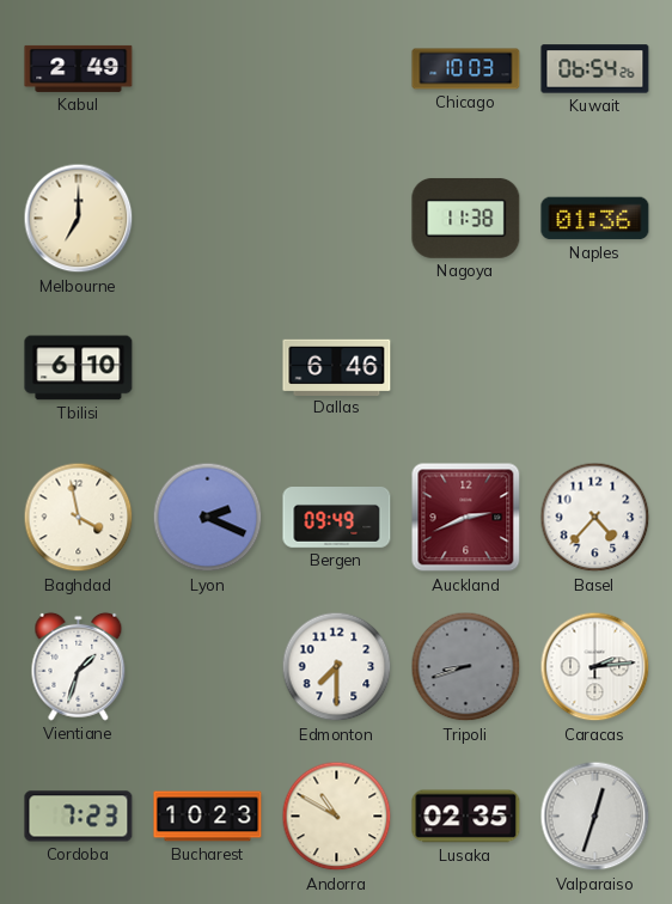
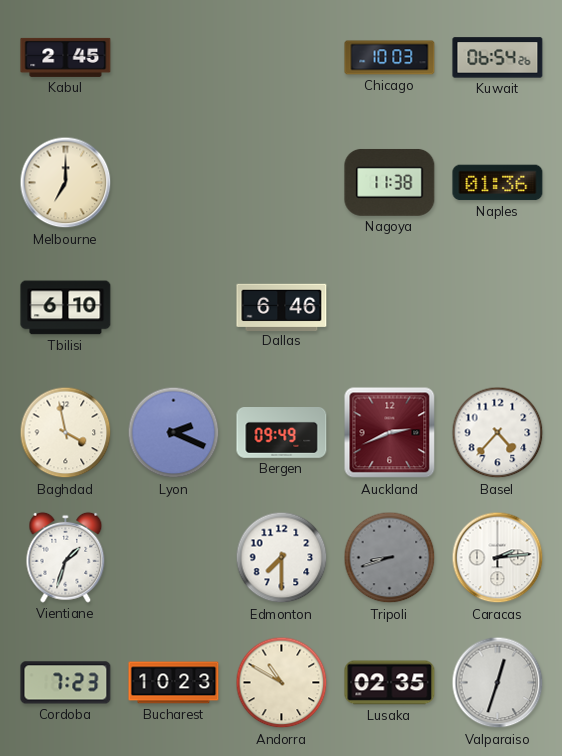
Kabul: 2:49 -> 2:45 (66, 57)
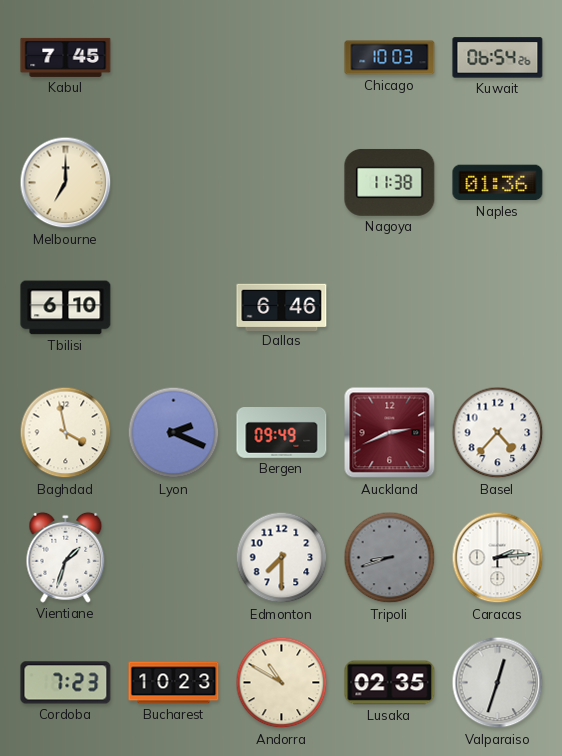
Kabul: 2:45 -> 7:45 (66, 57)
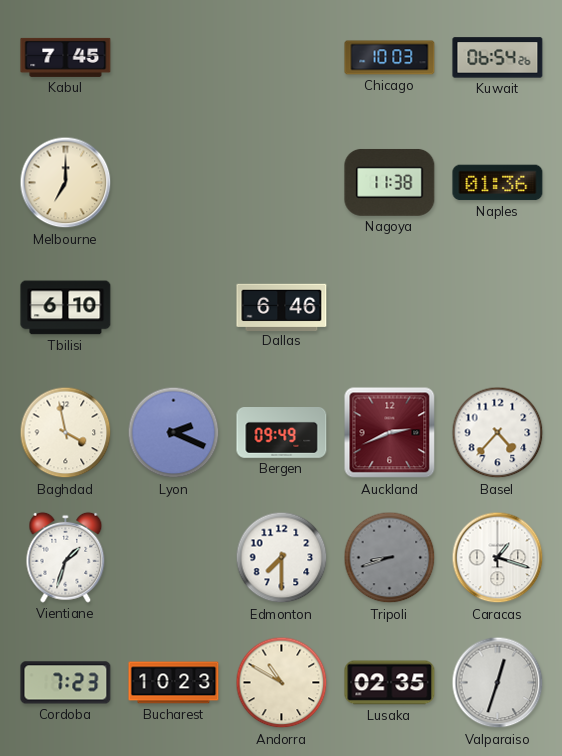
Caracas: 2:14 -> 1:18 (498, 558)
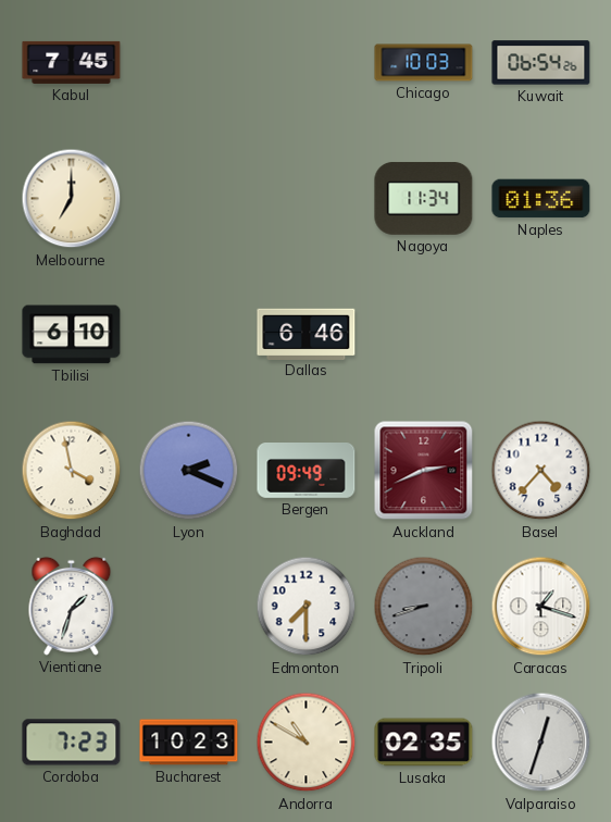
Nagoya: 11:38 -> 11:34 (424, 198)
